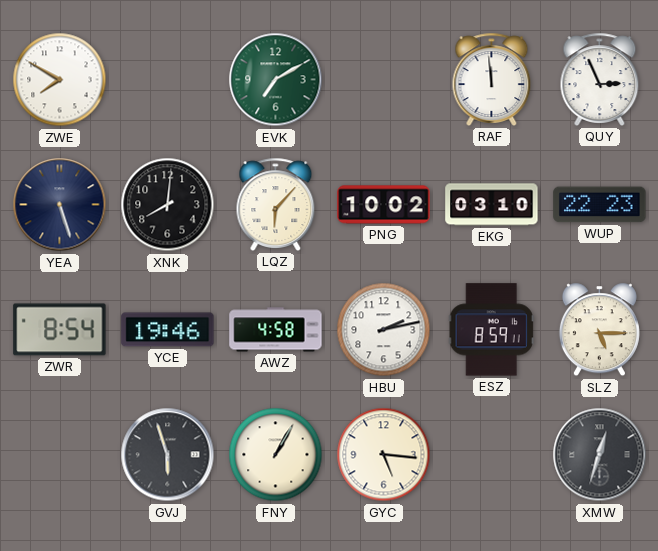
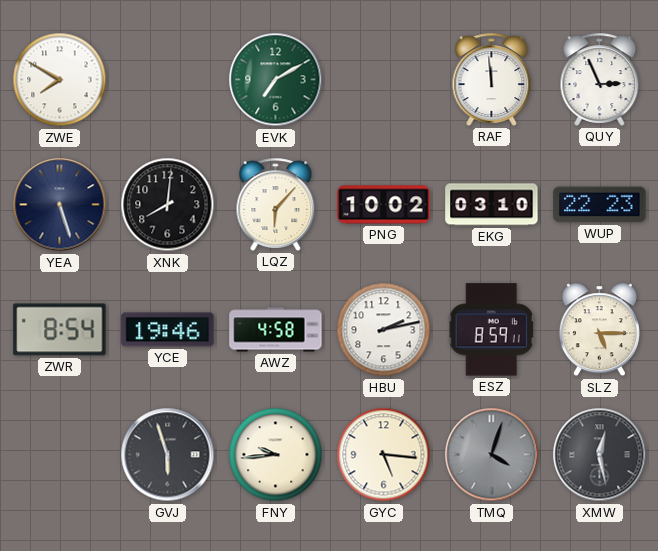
FNY: 1:05 -> 9:44 (276, 455)
TMQ: none -> 4:03 (492, 455)
XMW: 12:33 -> 12:28 (600, 455)
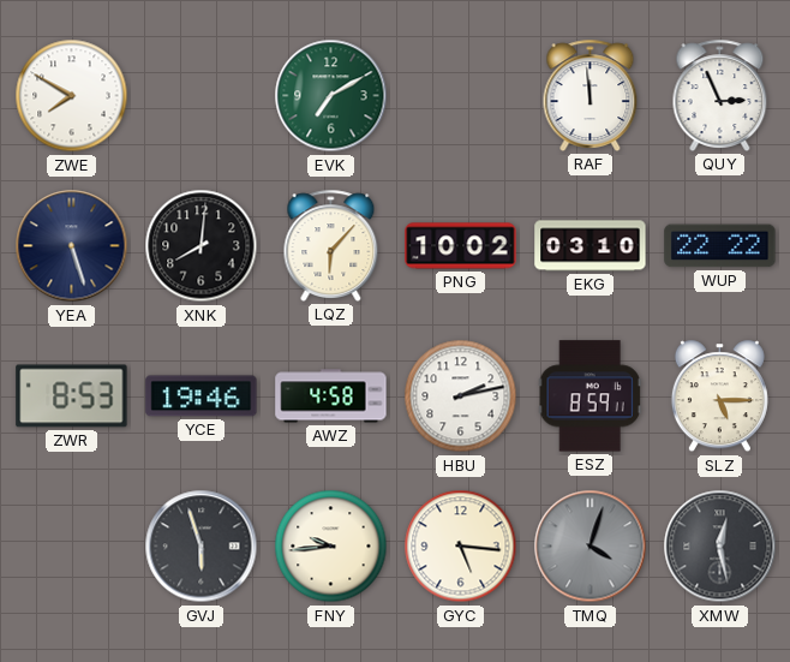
WUP: 22:23 -> 22:22 (720, 246)
ZWR: 8:54 -> 8:53 (72, 396)
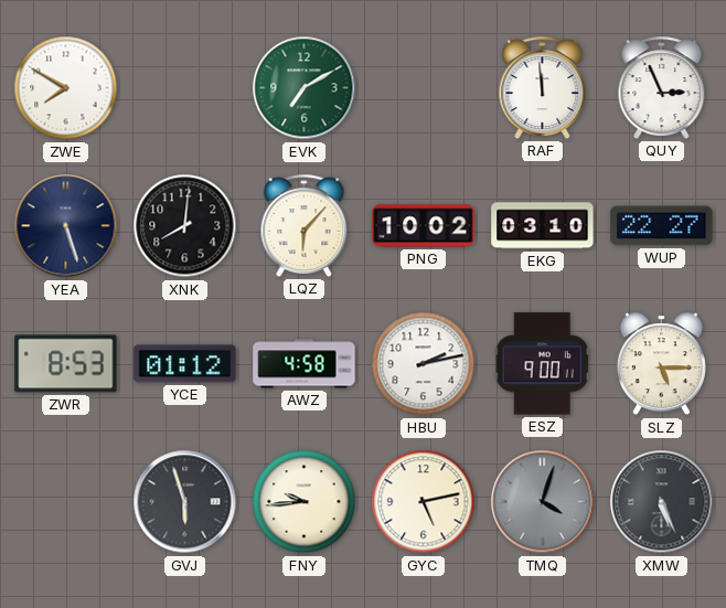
WUP: 22:22 -> 22:27 (662, 226)
YCE: 19:46 -> 01:12 (185, 364)
ESZ: 8:59 -> 9:00 (542, 364)
GYC: 5:16 -> 5:13 (424, 502)
XMW: 12:28 -> 5:26 (662, 502)
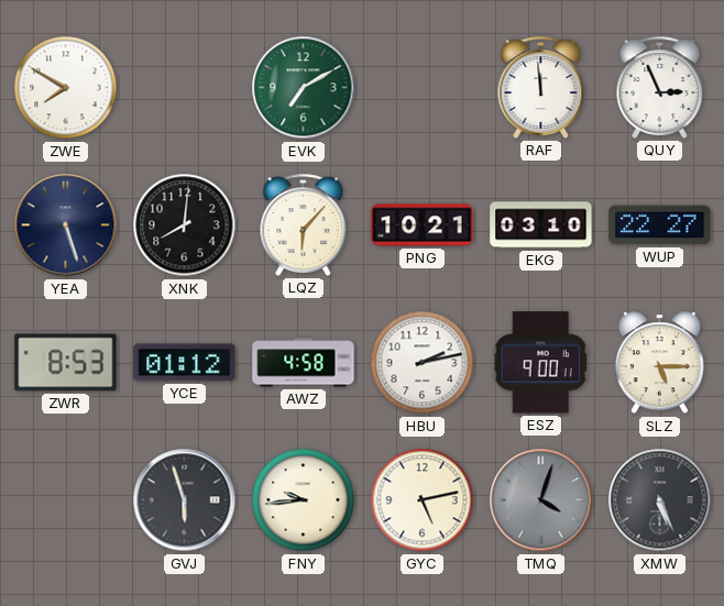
PNG: 10:02 -> 10:21 (423, 225)
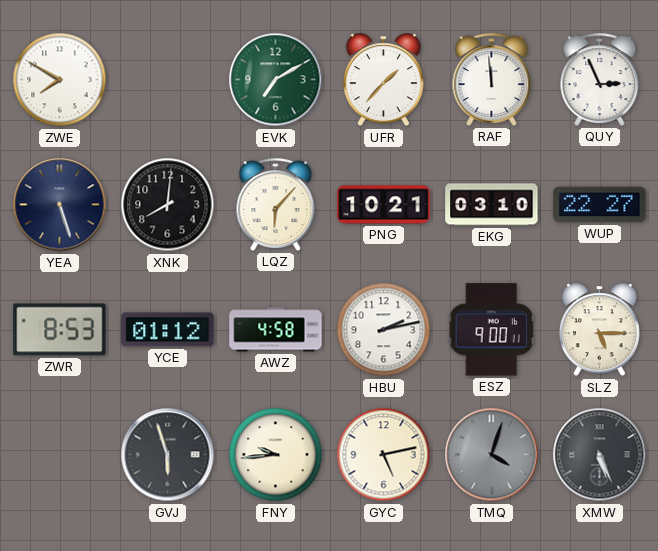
UFR: none -> 1:37 (383, 80)
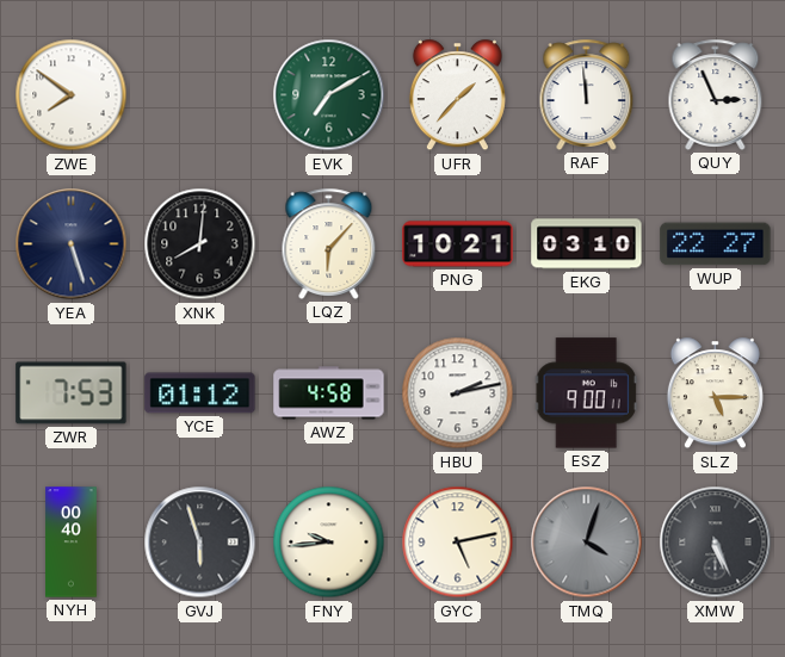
ZWE: 7:50 -> 7:51 (72, 95)
ZWR: 8:53 -> 7:53 (72, 393)
NYH: none -> 00:40 (72, 543)
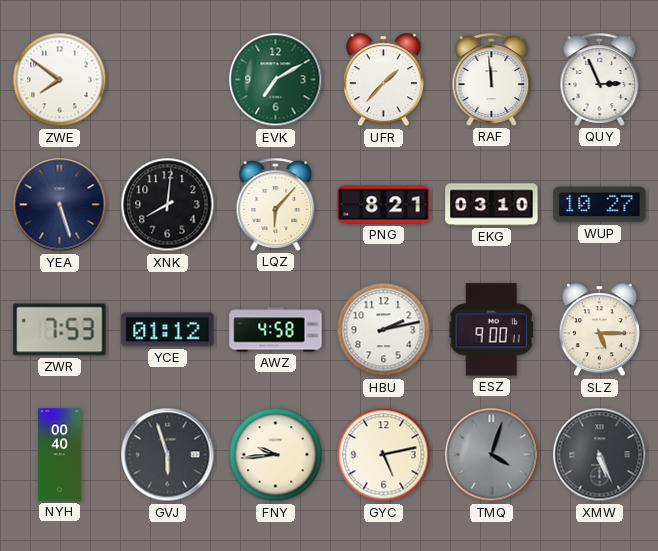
PNG: 10:21 -> 8:21 (384, 205)
WUP: 22:27 -> 10:27 (600, 205)
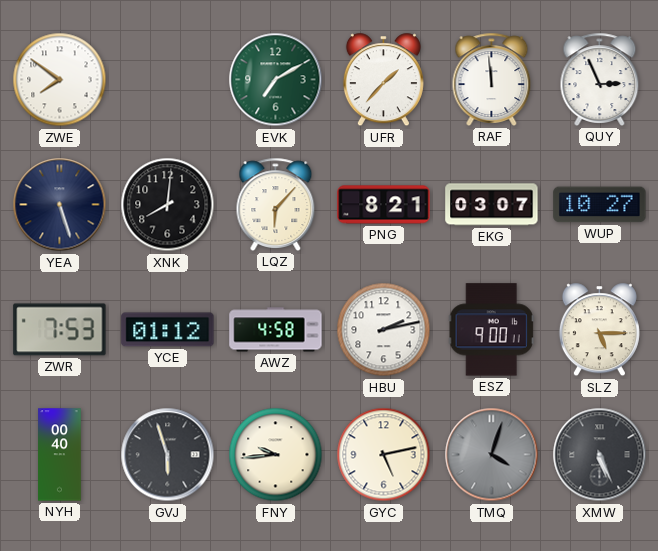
EKG: 03:10 -> 03:07 (492, 205)
